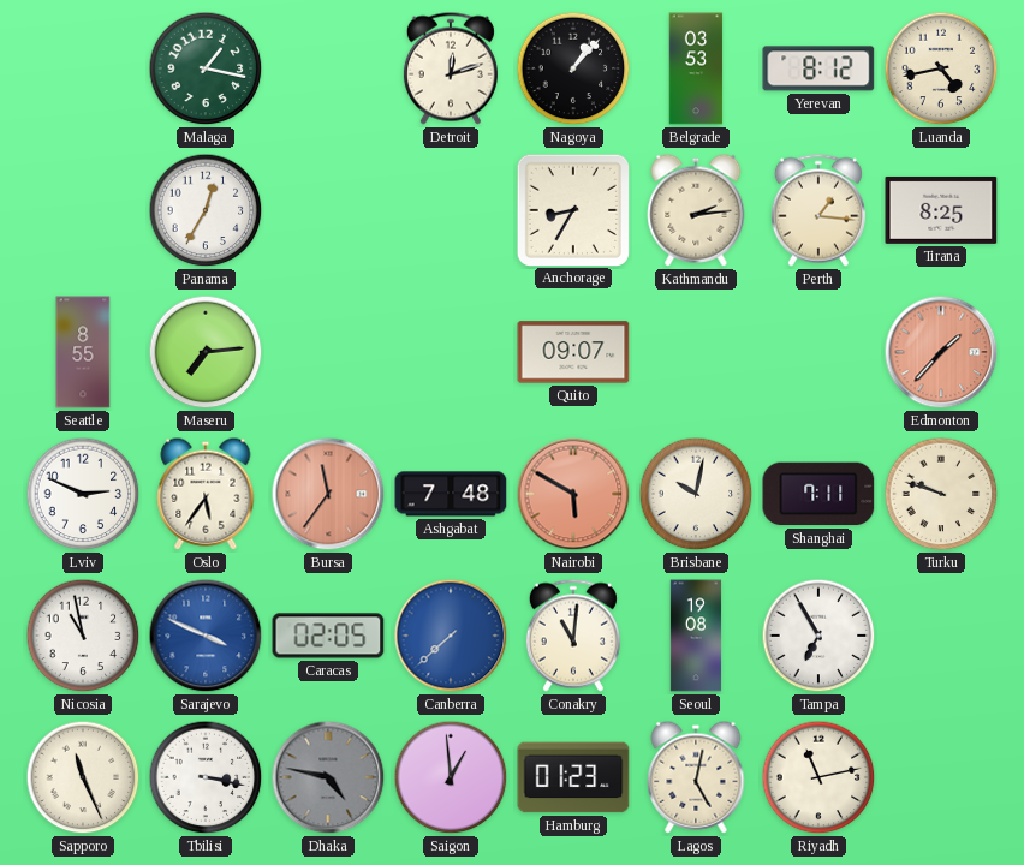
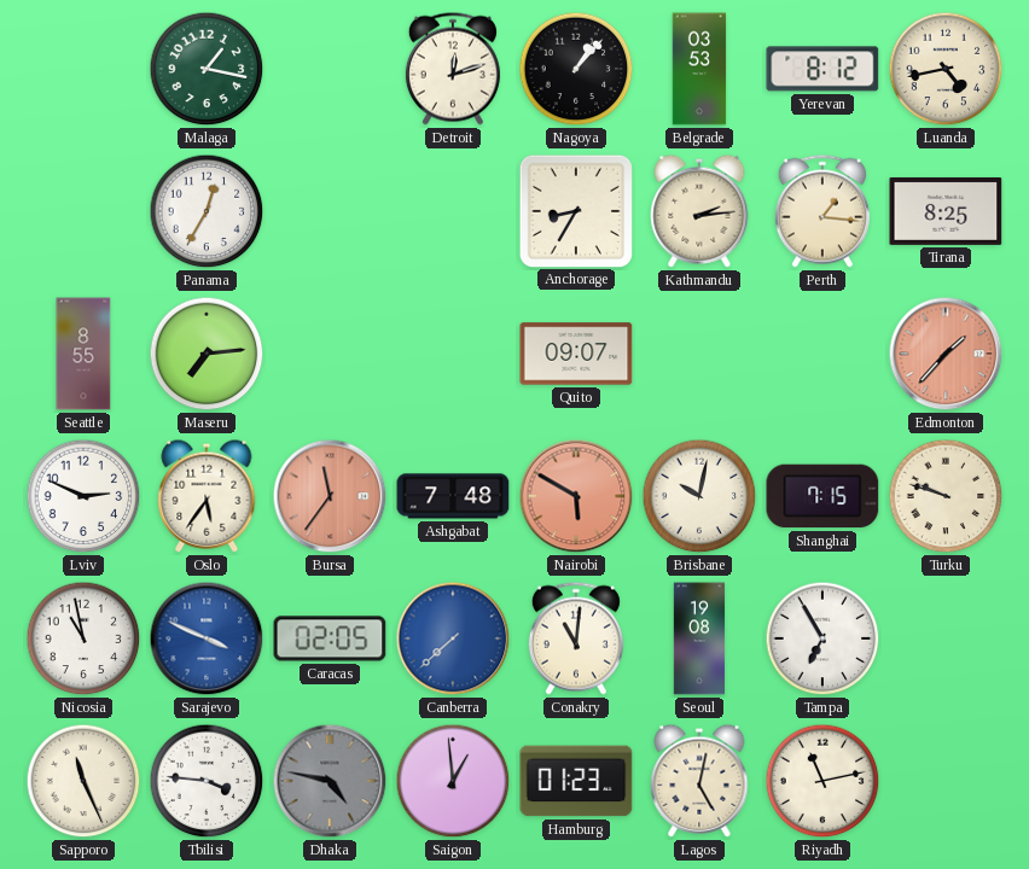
Shanghai: 7:11 -> 7:15 (822, 496)
Tbilisi: 3:17 -> 3:46 (207, 781)
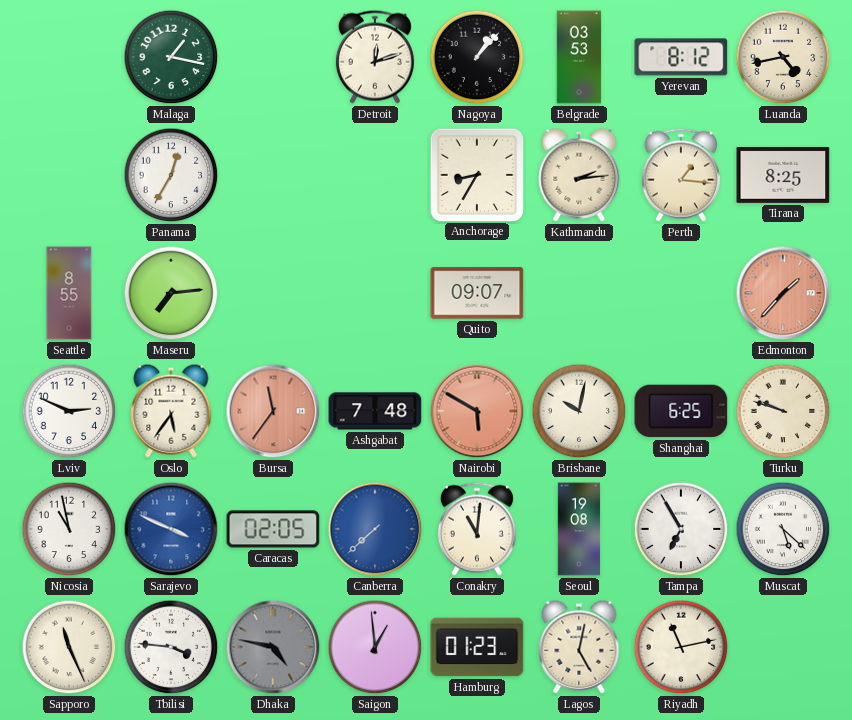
Shanghai: 7:15 -> 6:25 (681, 411)
Muscat: none -> 5:22 (783, 529)
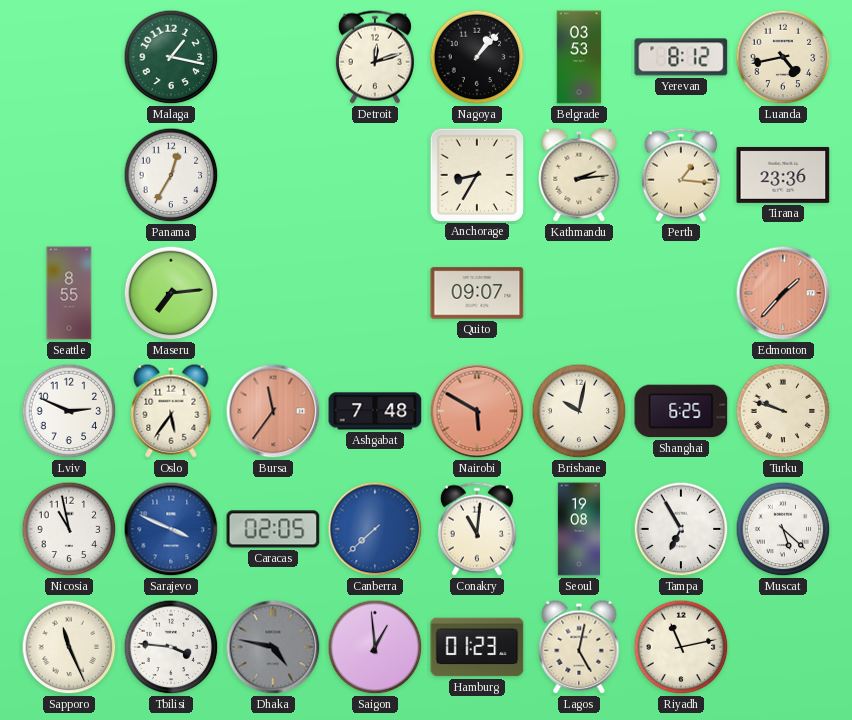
Tirana: 8:25 -> 23:36 (783, 175)
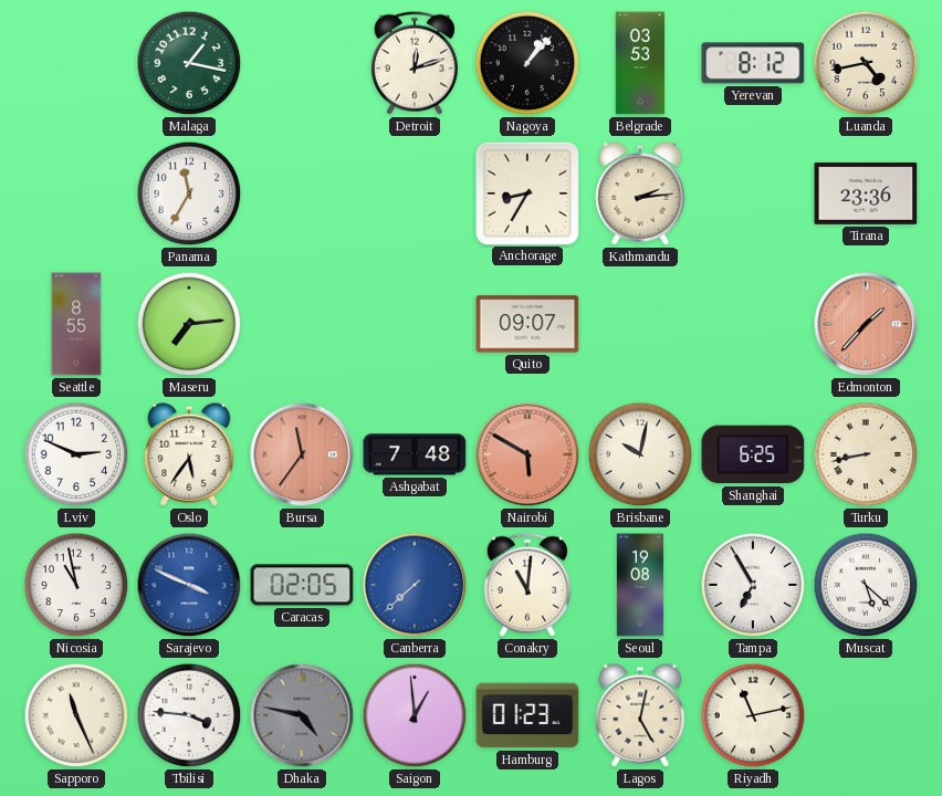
Panama: 12:35 -> 11:35 (189, 193)
Perth: 1:16 -> none (681, 175)
Turku: 9:48 -> 8:43 (866, 454)
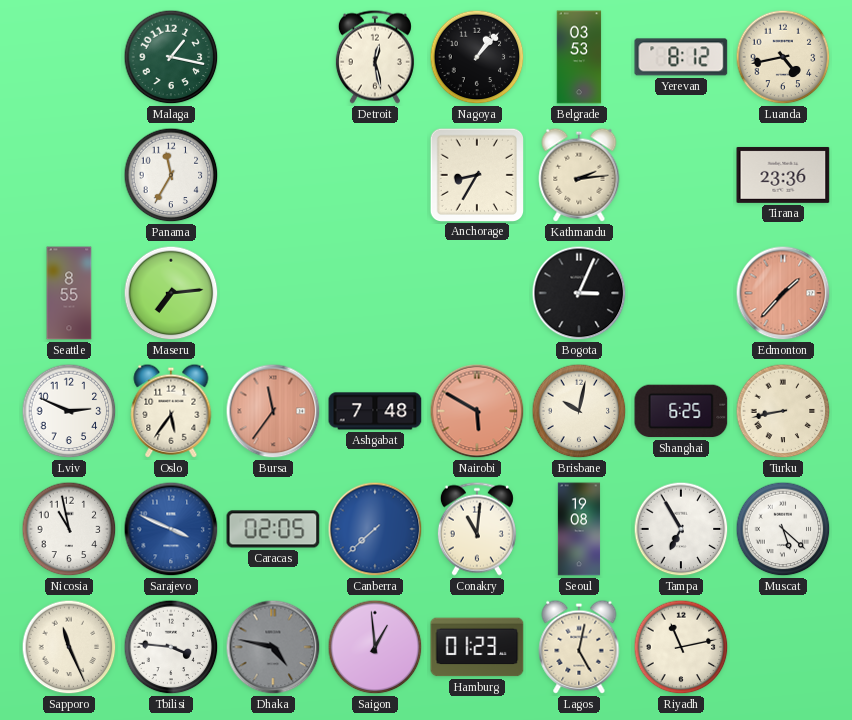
Detroit: 12:12 -> 12:28 (375, 57)
Quito: 09:07 -> none (527, 324)
Bogota: none -> 3:04 (579, 293)
